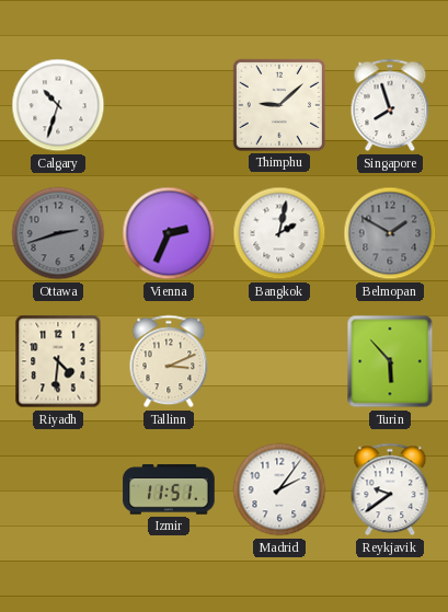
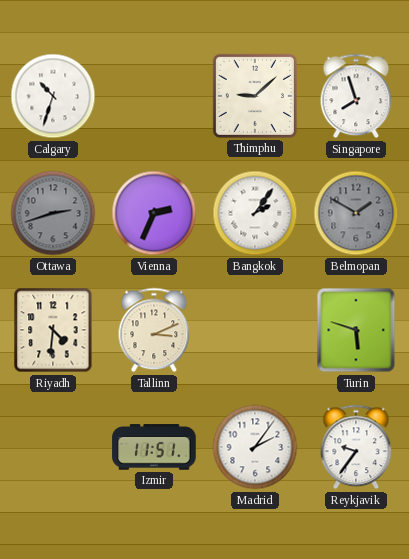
Bangkok: 2:02 -> 2:06 (255, 213)
Turin: 5:53 -> 5:48 (356, 330)
Reykjavik: 9:39 -> 9:36 (356, 447)
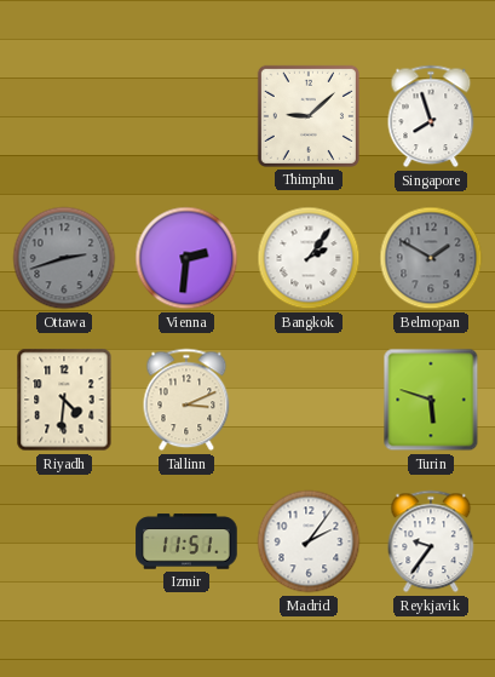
Calgary: 10:33 -> none (53, 96)
Vienna: 2:34 -> 2:31 (186, 258)
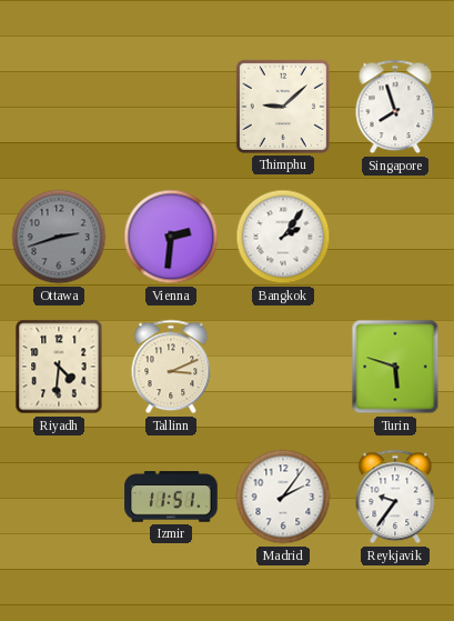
Belmopan: 1:50 -> none (431, 258)
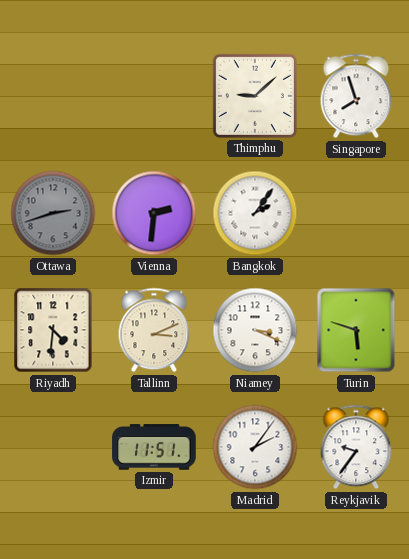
Niamey: none -> 3:19 (255, 330)
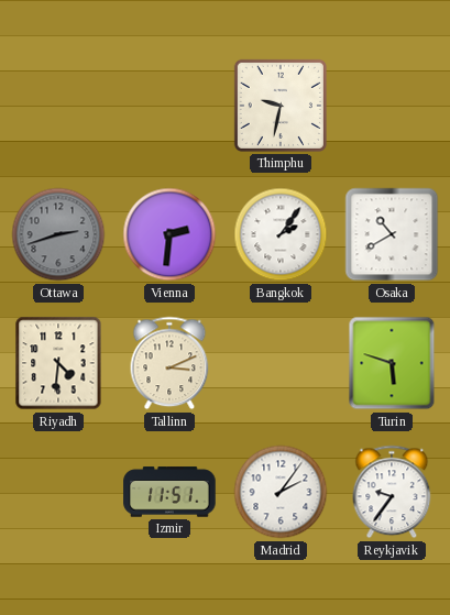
Thimphu: 9:08 -> 9:32 (281, 106)
Singapore: 7:57 -> none (356, 96)
Osaka: none -> 10:40 (392, 234)
Niamey: 3:19 -> none (255, 330)
